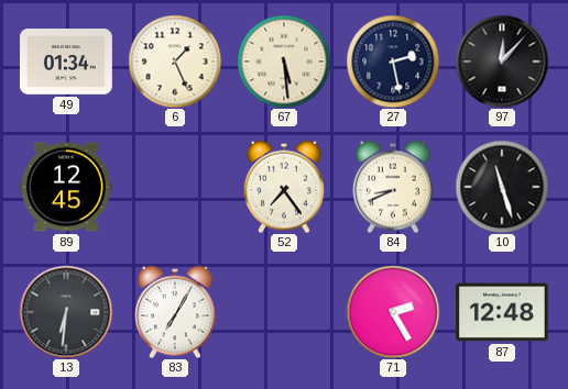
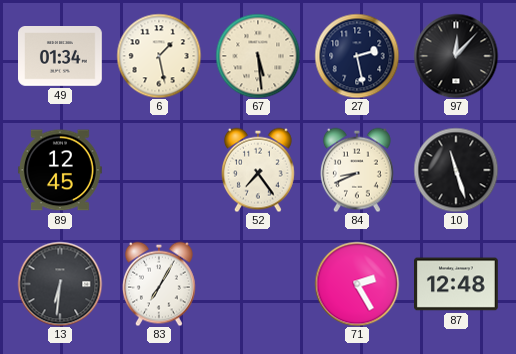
6: 1:26 -> 1:28 (159, 56)
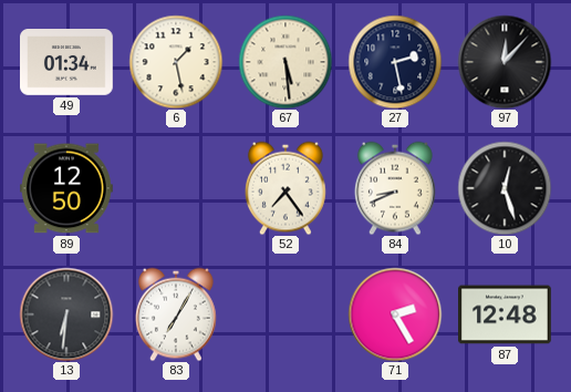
89: 12:45 -> 12:50 (68, 188)
10: 11:27 -> 12:27 (505, 188)
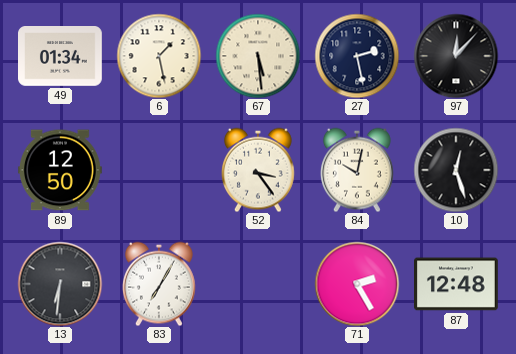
52: 7:24 -> 3:24 (259, 170)
84: 8:41 -> 10:02 (358, 170)
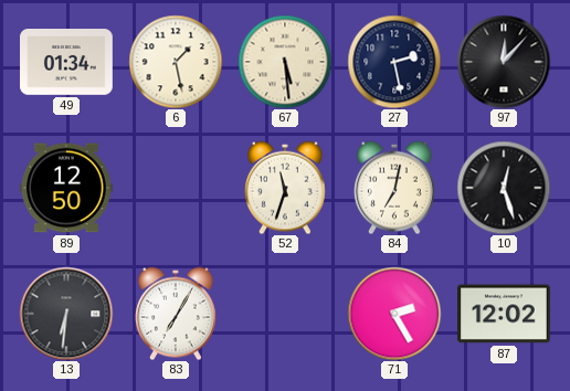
52: 3:24 -> 11:33 (286, 188)
84: 10:02 -> 7:02 (395, 188)
87: 12:48 -> 12:02 (505, 314)
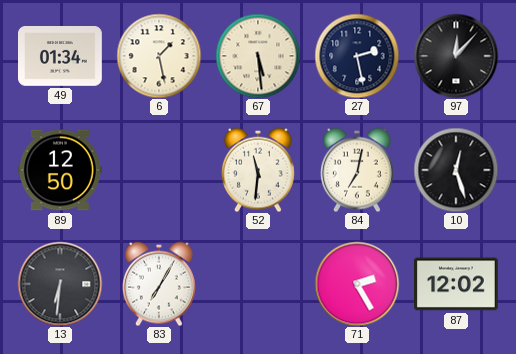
52: 11:33 -> 11:31 (259, 170)
